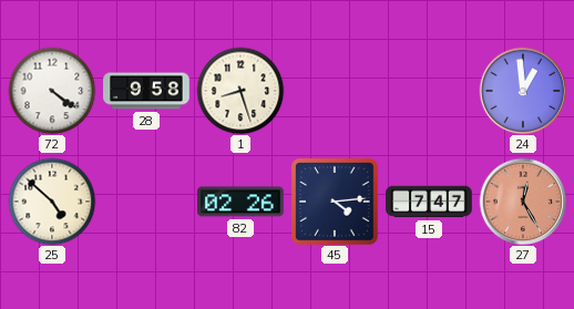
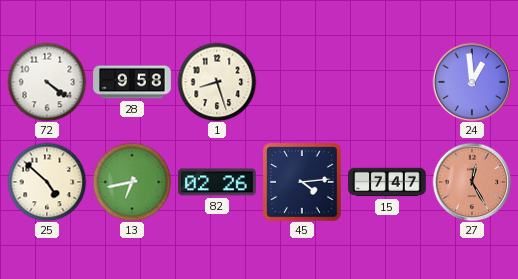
13: none -> 6:43 (132, 182)
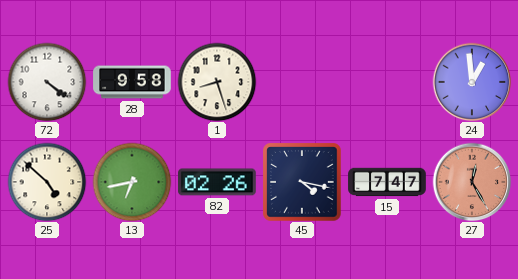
45: 4:14 -> 4:17 (302, 182)
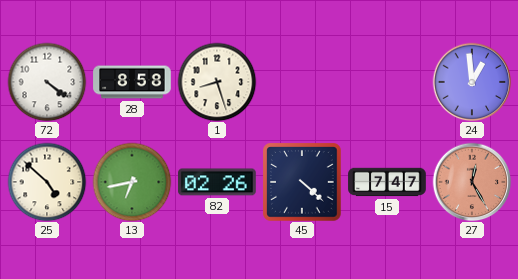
28: 9:58 -> 8:58 (132, 82)
45: 4:17 -> 4:22 (302, 182)
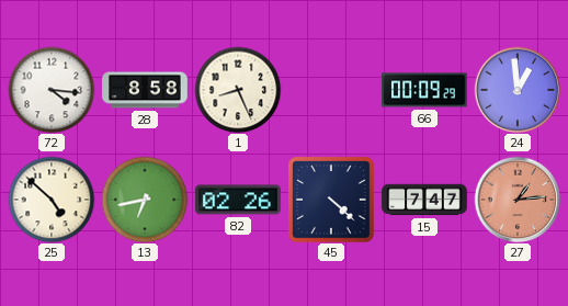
72: 4:21 -> 4:16 (52, 90)
1: 8:27 -> 8:26 (238, 90)
66: none -> 00:09 (424, 90)
27: 12:25 -> 1:14 (518, 200)
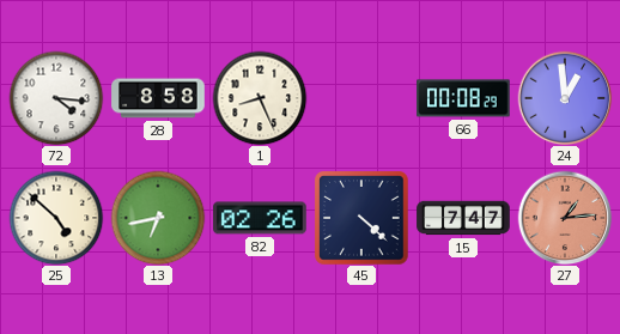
66: 00:09 -> 00:08 (463, 98)
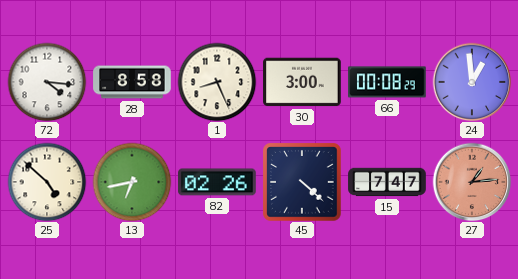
30: none -> 3:00 (302, 82)
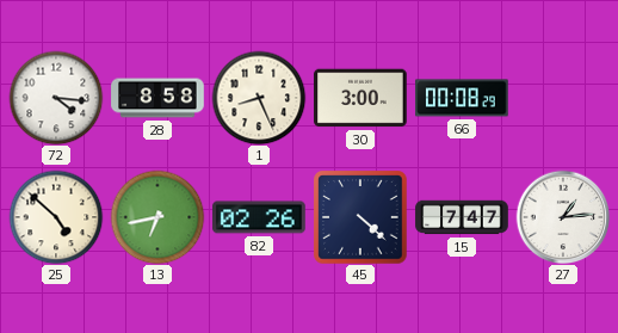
24: 12:59 -> none (472, 82)
27 dial: salmon -> white (563, 217)
